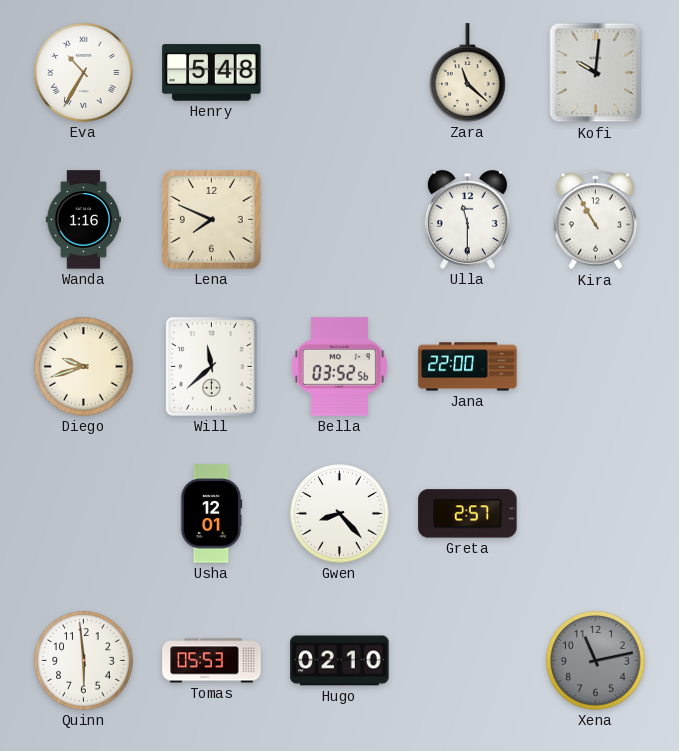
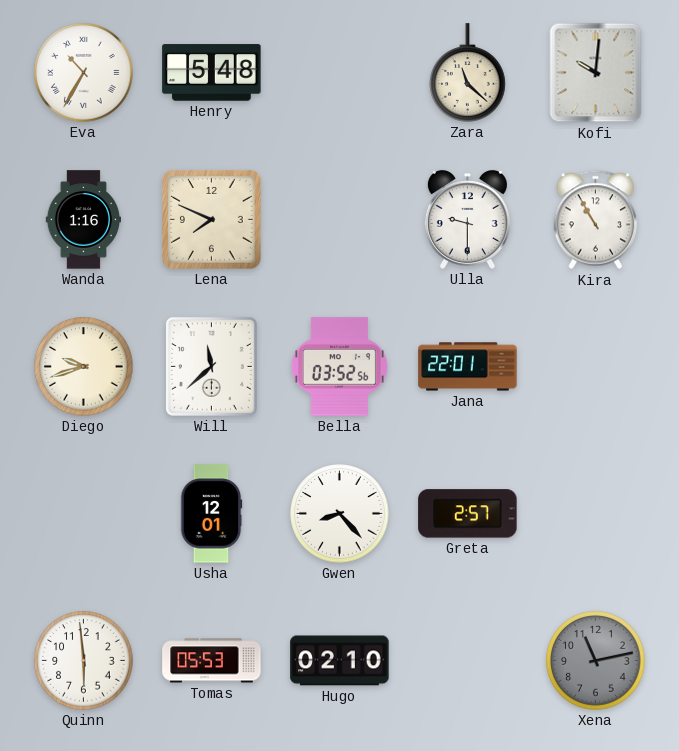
Ulla: 11:30 -> 9:30 (467, 219)
Jana: 22:00 -> 22:01 (468, 367)
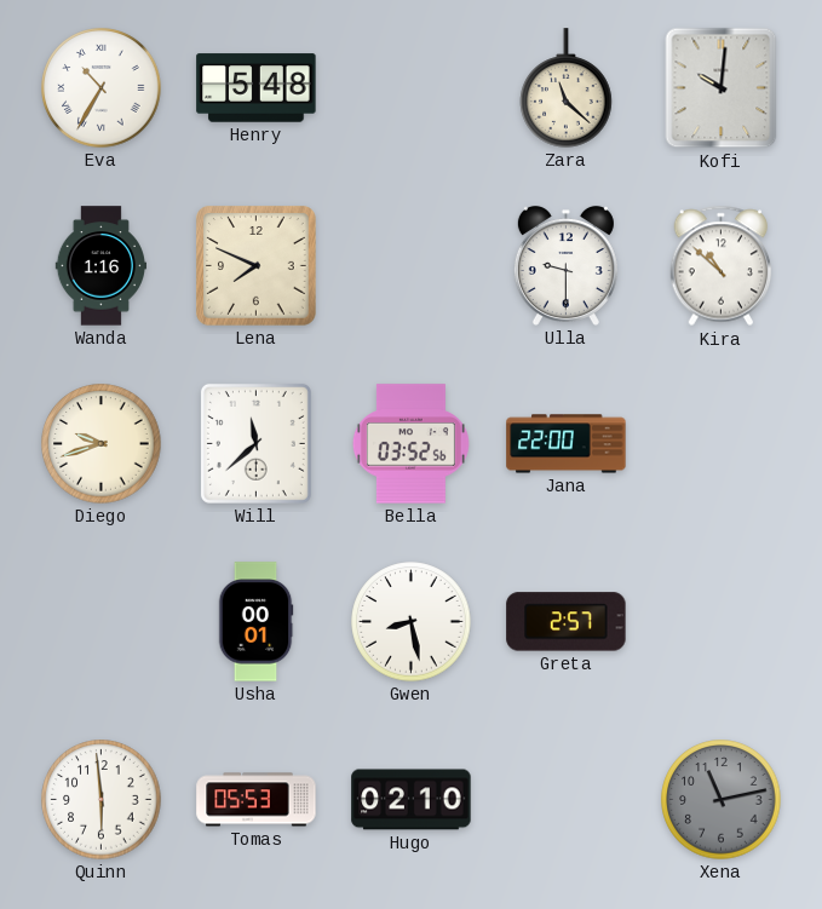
Kira: 10:55 -> 10:52 (722, 266)
Jana: 22:01 -> 22:00 (567, 444)
Usha: 12:01 -> 00:01 (255, 622)
Gwen: 8:23 -> 8:28 (412, 622)
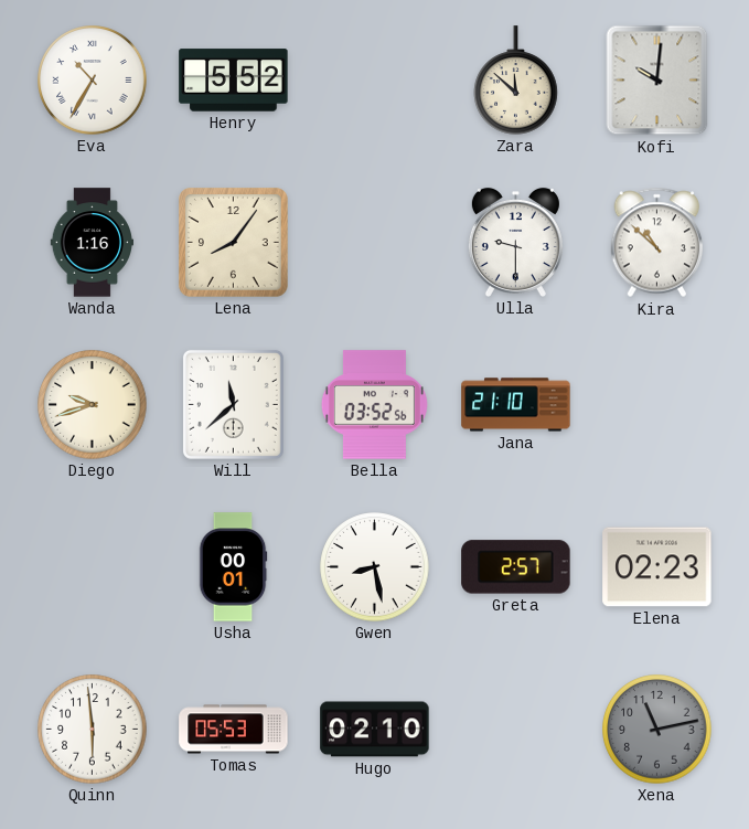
Henry: 5:48 -> 5:52 (234, 81)
Zara: 11:22 -> 11:52 (516, 81)
Lena: 7:49 -> 8:06 (234, 243)
Jana: 22:00 -> 21:10 (516, 405)
Elena: none -> 02:23 (657, 567)
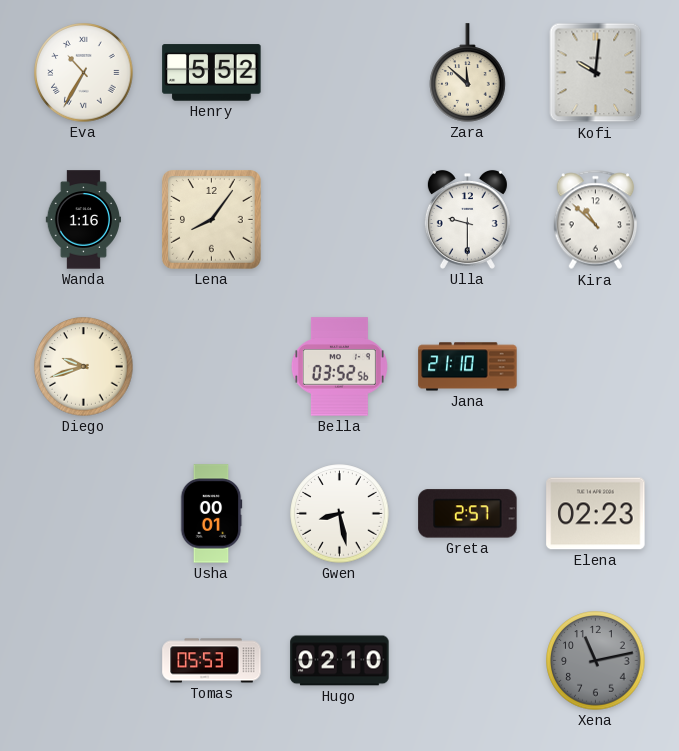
Will: 11:38 -> none (233, 404)
Quinn: 5:59 -> none (93, 730)
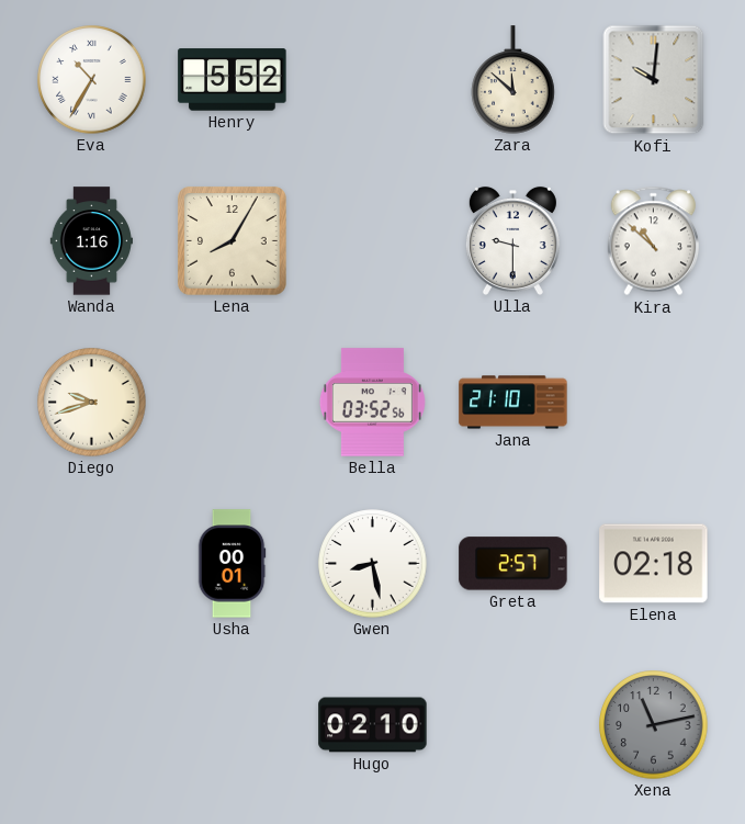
Lena: 8:06 -> 8:05 (233, 241)
Elena: 02:23 -> 02:18 (654, 564)
Tomas: 05:53 -> none (212, 661)
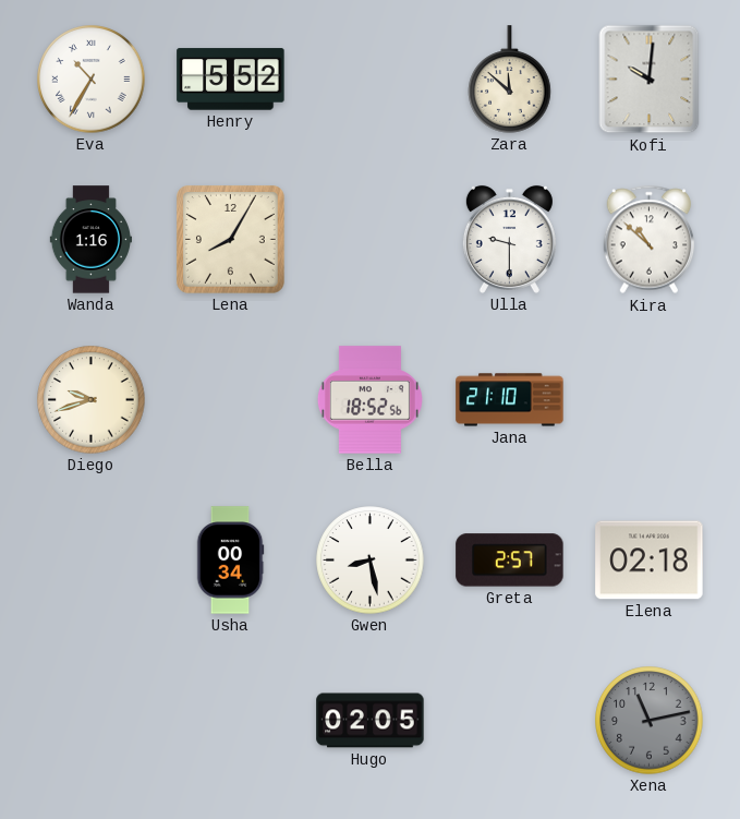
Bella: 03:52 -> 18:52 (369, 400)
Usha: 00:01 -> 00:34 (230, 561)
Hugo: 02:10 -> 02:05 (371, 721)
